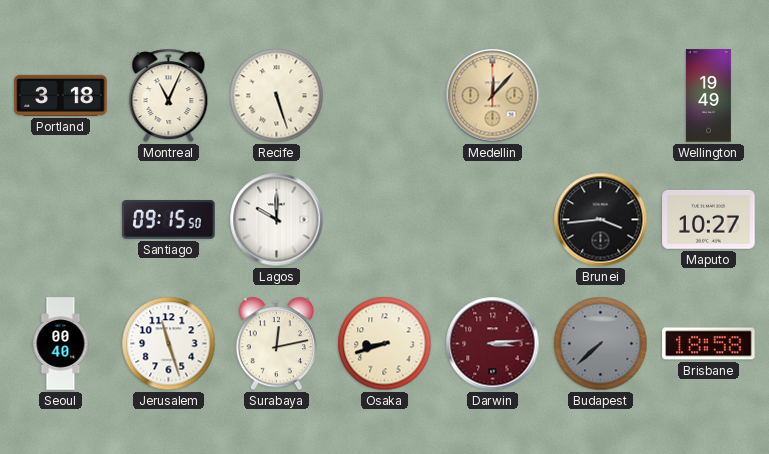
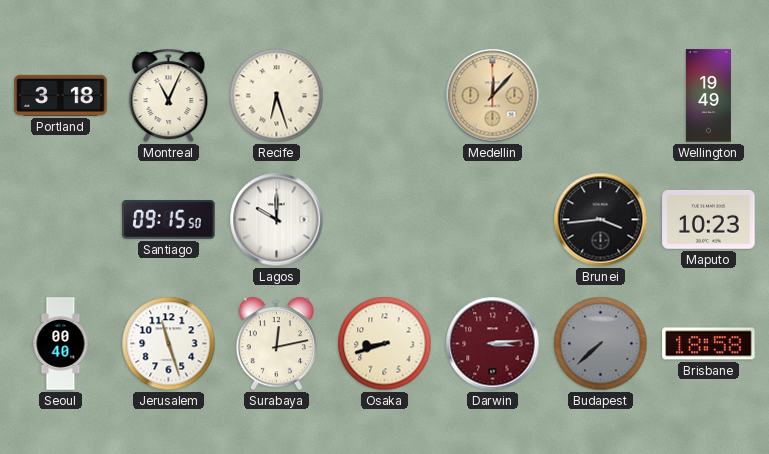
Recife: 5:27 -> 6:27 (277, 96)
Maputo: 10:27 -> 10:23 (709, 219)
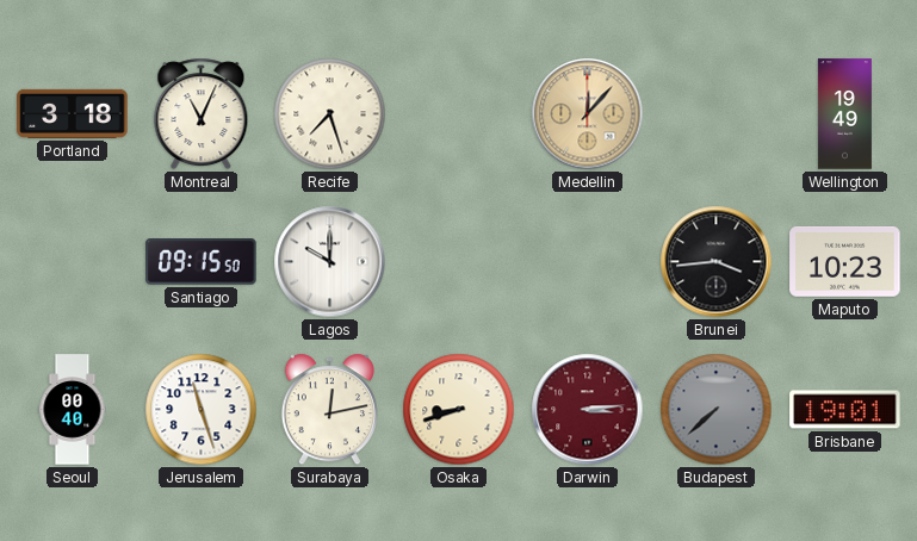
Recife: 6:27 -> 7:27 (330, 114)
Brisbane: 18:58 -> 19:01 (845, 410)
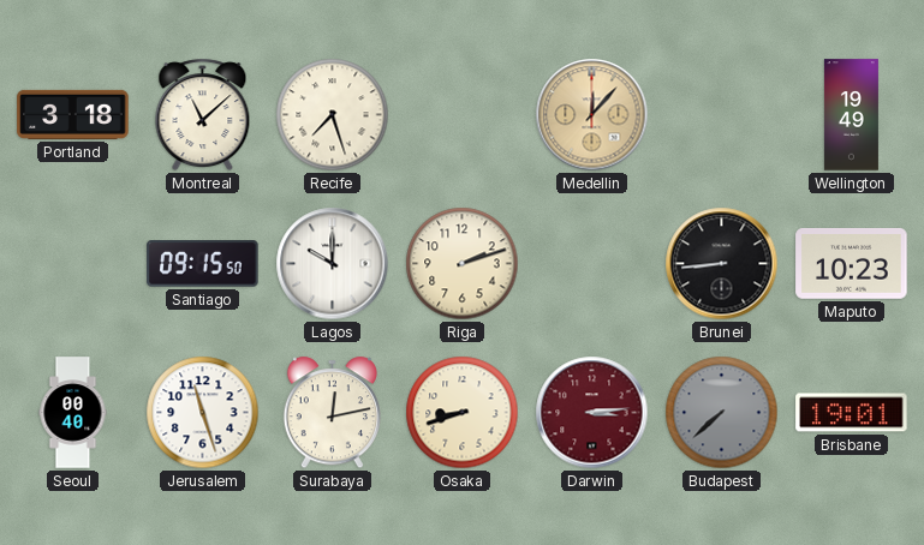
Montreal: 11:04 -> 11:08 (203, 115)
Riga: none -> 2:12 (463, 264)
Brunei: 3:44 -> 8:44 (722, 264)
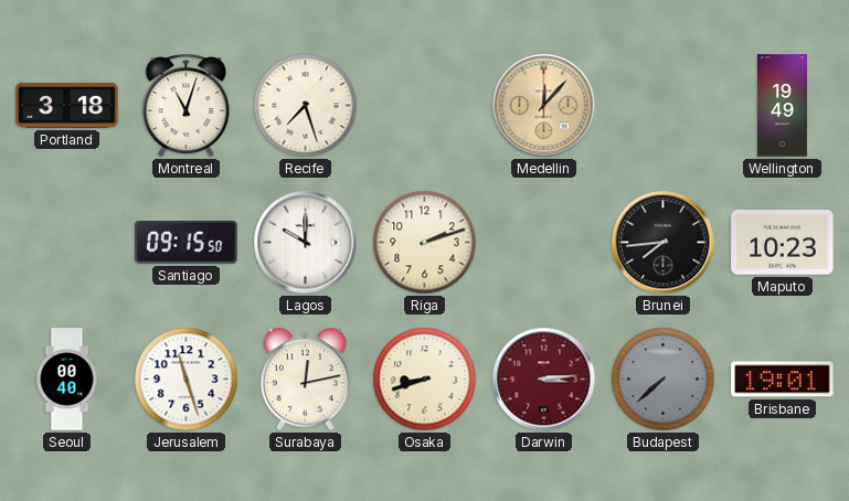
Montreal: 11:08 -> 11:03 (187, 106)
Brunei: 8:44 -> 7:44 (664, 243)
